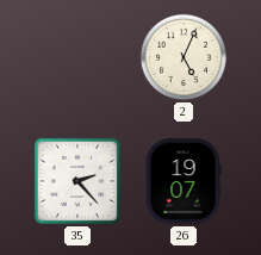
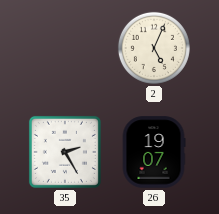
35: 2:23 -> 2:25 (65, 152)
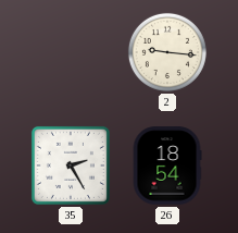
2: 5:04 -> 9:16 (167, 52)
26: 19:07 -> 18:54 (167, 165)
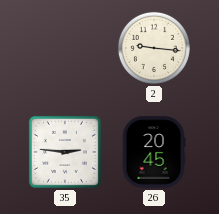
35: 2:25 -> 2:46 (65, 152)
26: 18:54 -> 20:45 (154, 152)
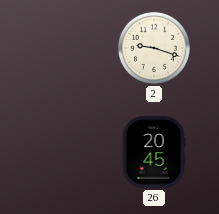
2: 9:16 -> 9:18 (154, 48)
35: 2:46 -> none (65, 152)
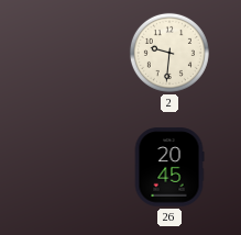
2: 9:18 -> 9:31 (169, 53)
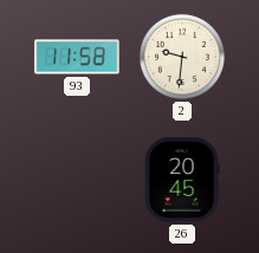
93: none -> 11:58 (77, 57)
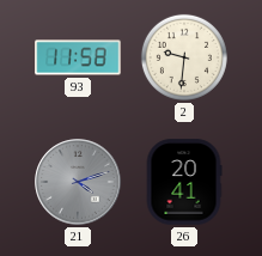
21: none -> 4:12 (78, 182)
26: 20:45 -> 20:41 (184, 182)
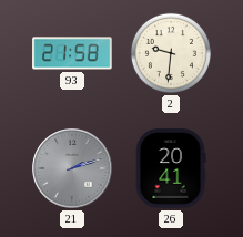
93: 11:58 -> 21:58 (72, 53)
21: 4:12 -> 2:12 (72, 168)
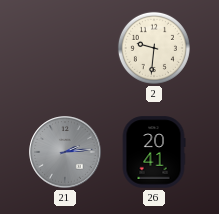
93: 21:58 -> none (72, 53)
21: 2:12 -> 2:14 (65, 152)
